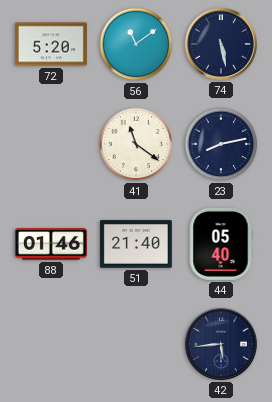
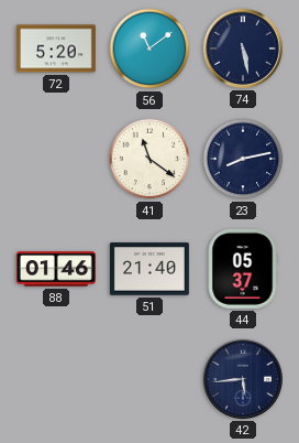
44: 05:40 -> 05:37 (243, 269)
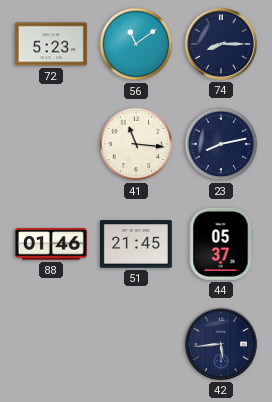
72: 5:20 -> 5:23 (51, 44)
74: 5:28 -> 8:15 (221, 44)
41: 11:21 -> 11:16 (136, 144)
51: 21:40 -> 21:45 (136, 244)
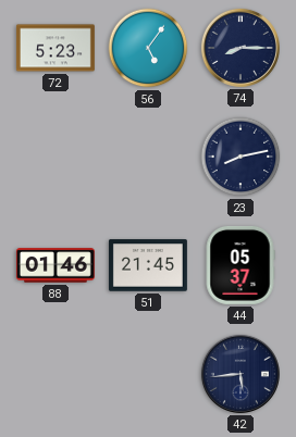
56: 11:09 -> 5:06 (148, 48)
41: 11:16 -> none (136, 144)
